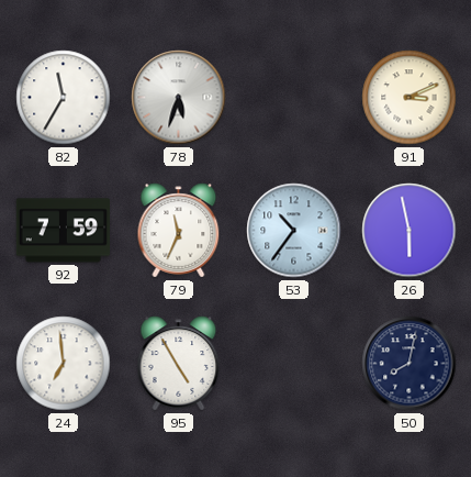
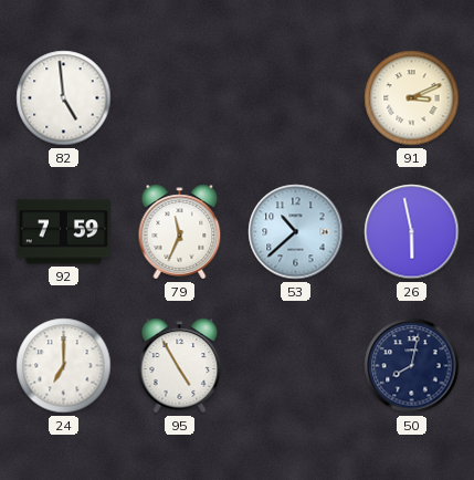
82: 11:35 -> 4:59 (64, 98)
78: 5:33 -> none (179, 98)
53: 10:36 -> 10:38 (296, 232)
24: 6:59 -> 7:00 (64, 366)
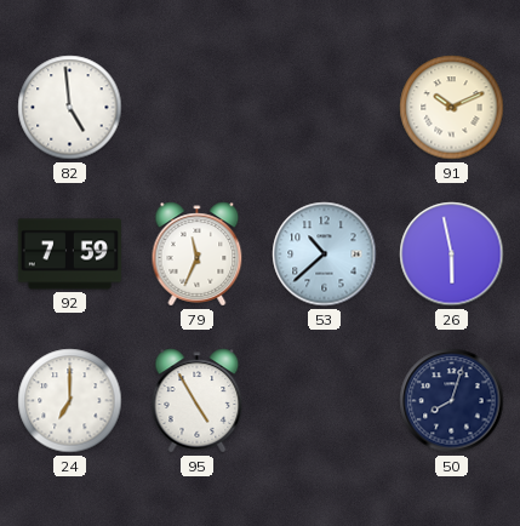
91: 3:11 -> 10:11 (452, 108)
50: 8:02 -> 8:03 (452, 401)
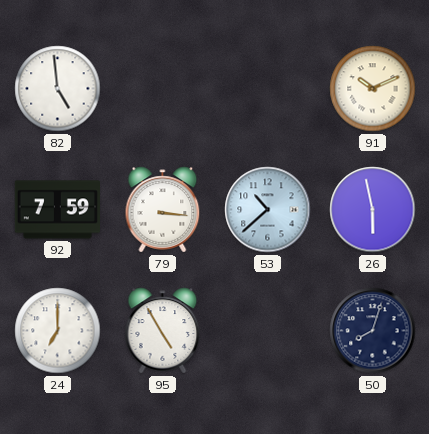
79: 11:34 -> 3:16 (163, 210)
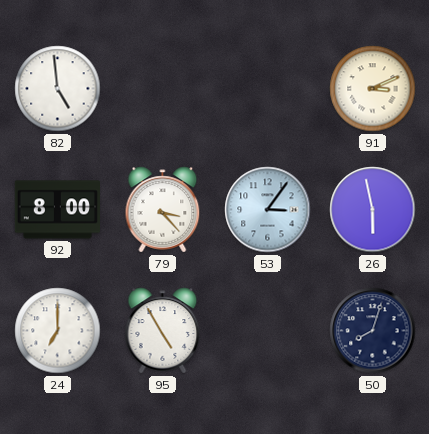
91: 10:11 -> 3:11 (373, 89)
92: 7:59 -> 8:00 (57, 210)
79: 3:16 -> 3:23 (163, 210)
53: 10:38 -> 3:06 (268, 210)
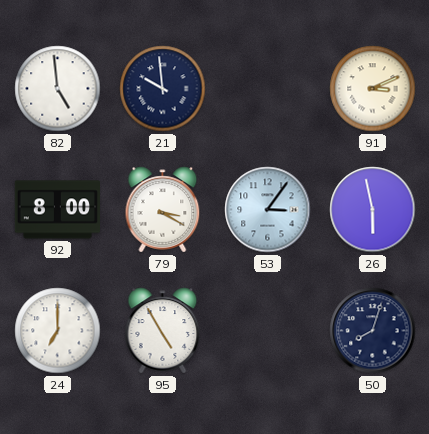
21: none -> 9:59 (163, 89)
79: 3:23 -> 3:20 (163, 210)
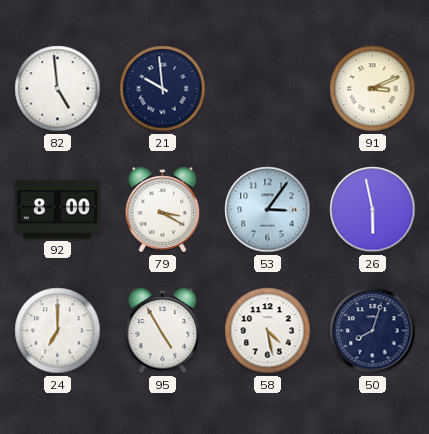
58: none -> 4:28 (268, 331)
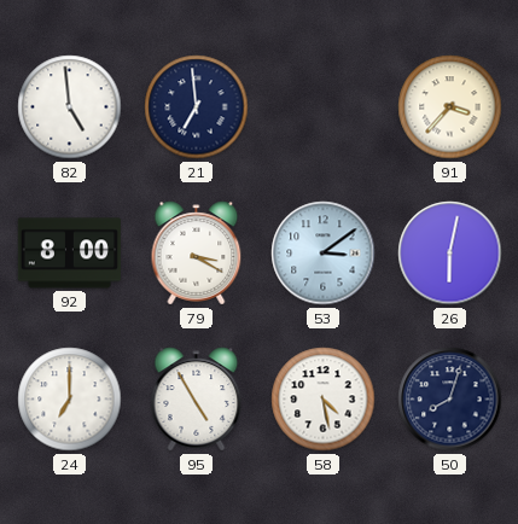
21: 9:59 -> 6:59 (197, 107)
91: 3:11 -> 3:37 (450, 107)
53: 3:06 -> 3:09 (324, 254)
26: 5:58 -> 6:02 (450, 254)
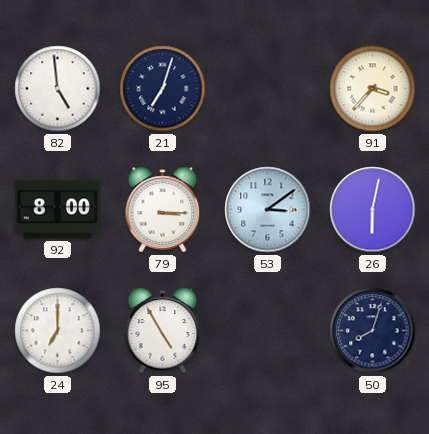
21: 6:59 -> 7:03 (163, 89)
79: 3:20 -> 3:15 (163, 210)
58: 4:28 -> none (324, 400)
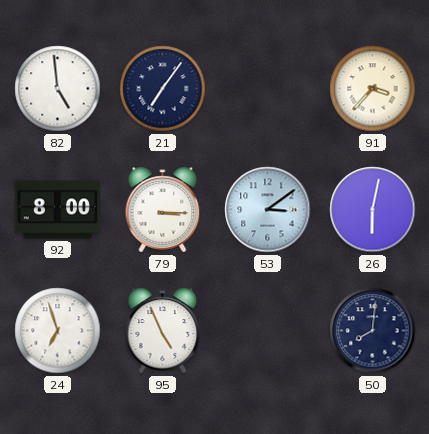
21: 7:03 -> 7:06 (163, 89)
24: 7:00 -> 6:57 (58, 331)
95: 4:55 -> 4:56 (163, 331)
50: 8:03 -> 8:01 (373, 331)
